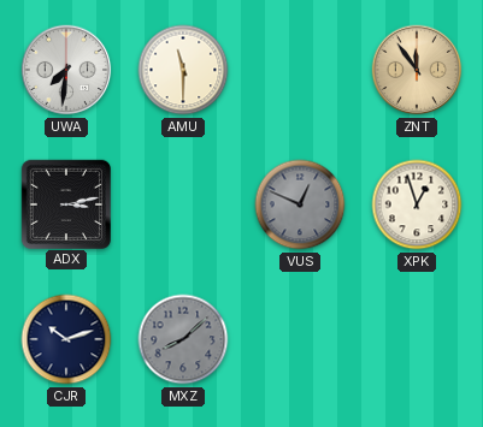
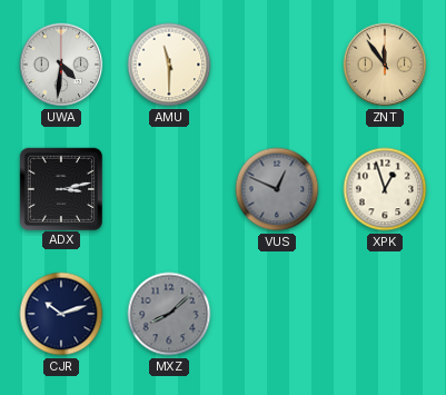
UWA: 7:31 -> 4:31 (61, 65)
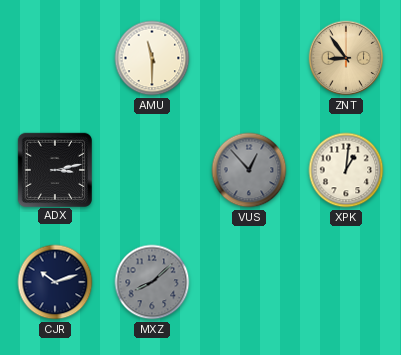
UWA: 4:31 -> none (61, 65)
ZNT: 11:54 -> 8:54 (346, 58)
VUS: 12:49 -> 12:53 (249, 170)
XPK: 12:57 -> 1:01 (346, 170)
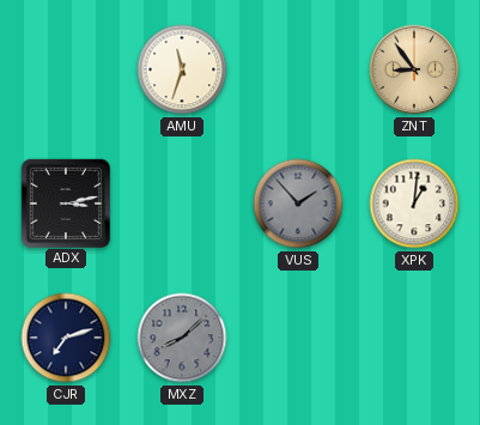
AMU: 11:30 -> 11:33 (182, 69)
VUS: 12:53 -> 1:53 (298, 204)
CJR: 10:12 -> 7:12 (66, 338)
